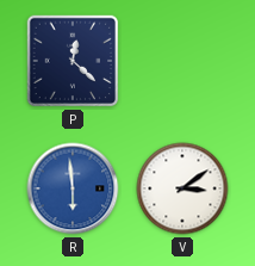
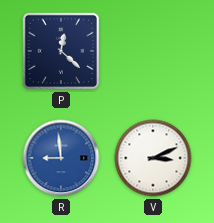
R: 5:59 -> 8:59 (61, 158)
V: 3:09 -> 3:11 (153, 158)
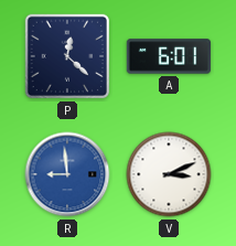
A: none -> 6:01 (169, 56)
